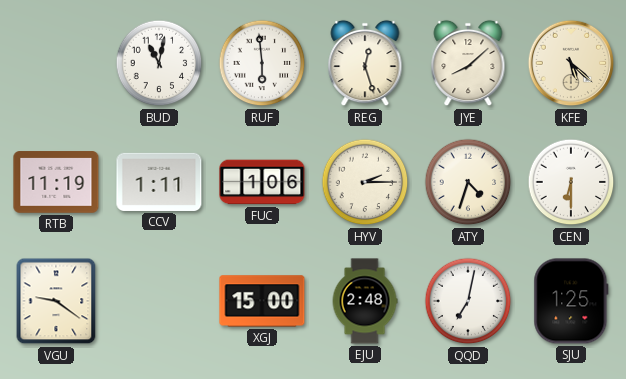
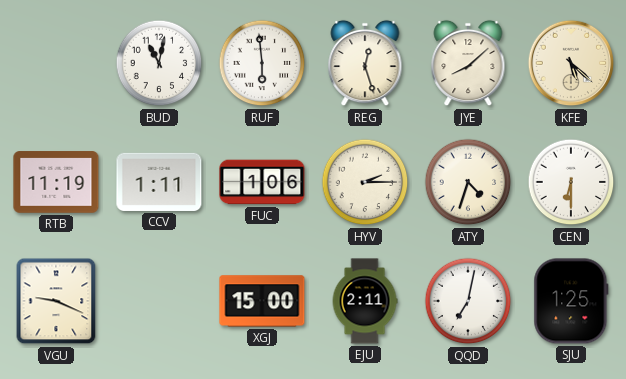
VGU: 9:21 -> 9:19 (56, 301)
EJU: 2:48 -> 2:11 (365, 301)
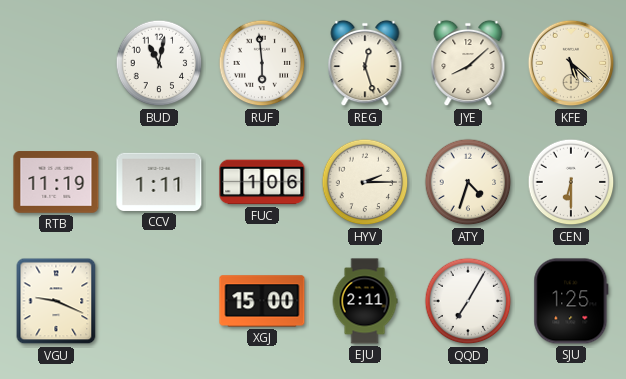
QQD: 7:02 -> 7:05 (468, 301)
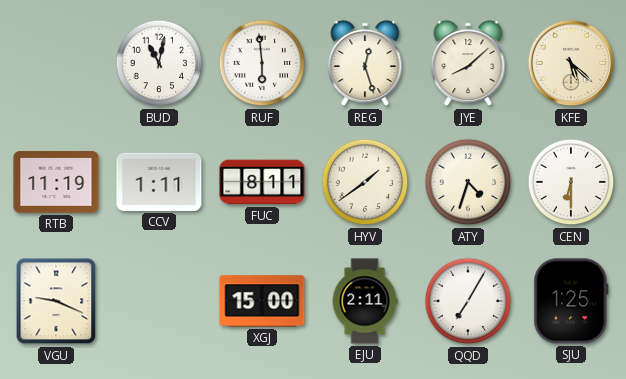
FUC: 1:06 -> 8:11 (262, 182)
HYV: 2:15 -> 1:39 (365, 182)
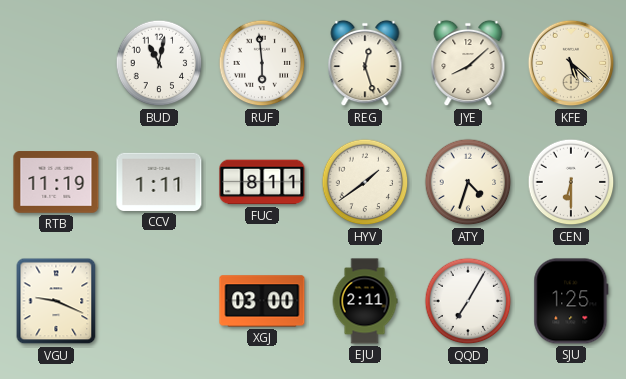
XGJ: 15:00 -> 03:00 (262, 301)
